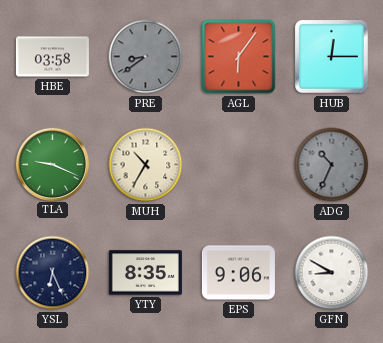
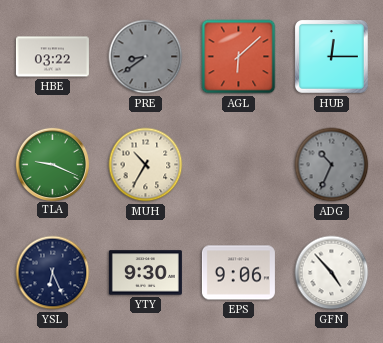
HBE: 03:58 -> 03:22 (52, 57)
AGL: 6:06 -> 6:08 (239, 57)
YTY: 8:35 -> 9:30 (145, 273)
GFN: 8:50 -> 4:53 (332, 273)
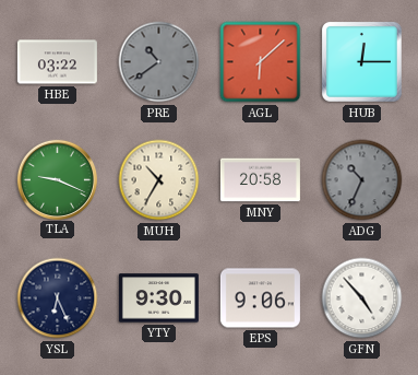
PRE: 8:39 -> 10:39 (159, 62)
MNY: none -> 20:58 (260, 180)
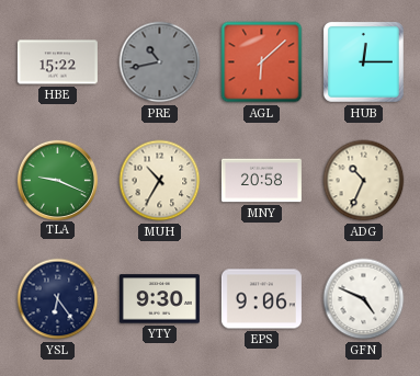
HBE: 03:22 -> 15:22 (57, 62)
PRE: 10:39 -> 10:43 (160, 62)
ADG dial: grey -> cream (364, 181)
YSL: 6:26 -> 6:24 (58, 299)
GFN: 4:53 -> 4:49 (364, 299)
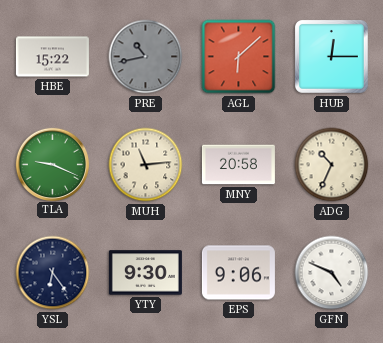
MUH: 10:35 -> 11:14 (146, 165)
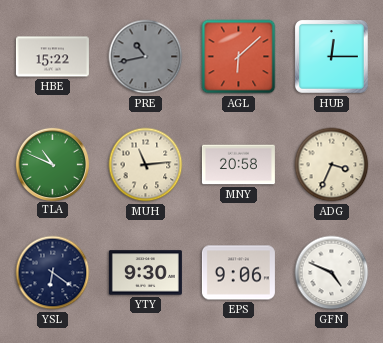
TLA: 9:19 -> 10:49 (52, 164)
ADG: 10:34 -> 3:34 (332, 165)
YSL: 6:24 -> 6:21 (53, 273)
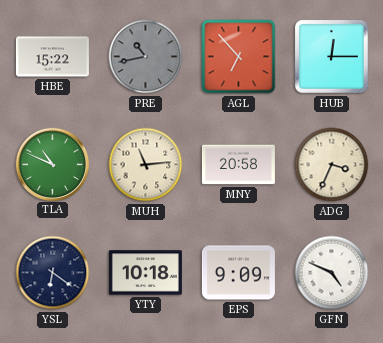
AGL: 6:08 -> 6:53 (239, 57)
YTY: 9:30 -> 10:18 (145, 273)
EPS: 9:06 -> 9:09 (238, 273)
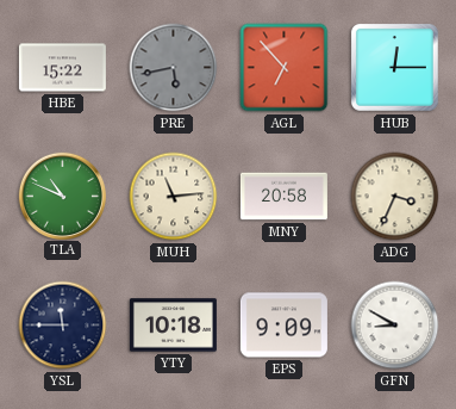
PRE: 10:43 -> 5:43 (174, 68)
YSL: 6:21 -> 11:45 (63, 326)
GFN: 4:49 -> 8:50 (395, 326)
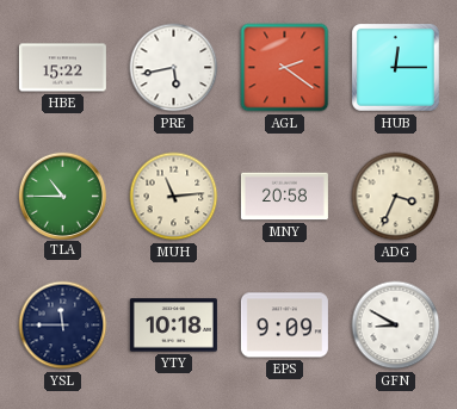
PRE dial: grey -> white (174, 68)
AGL: 6:53 -> 2:21 (285, 68)
TLA: 10:49 -> 10:45 (62, 196)
